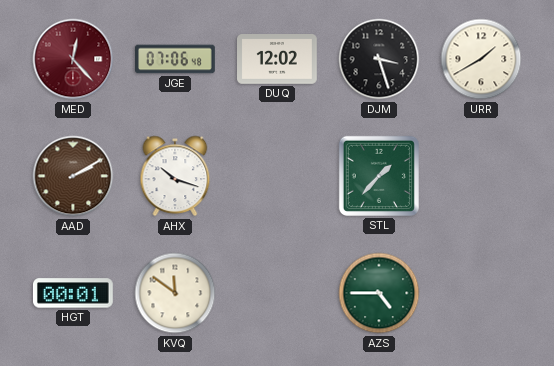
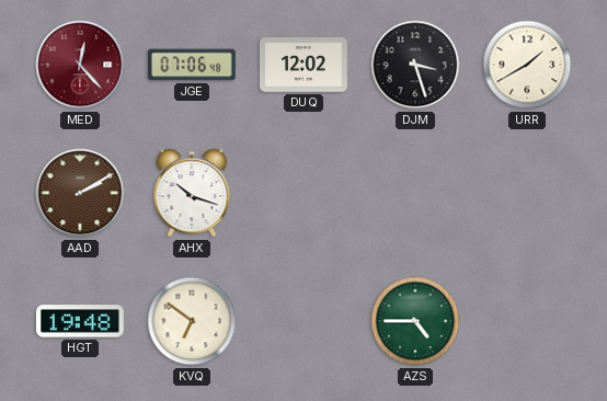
STL: 1:37 -> none (379, 176)
HGT: 00:01 -> 19:48 (80, 321)
KVQ: 11:51 -> 6:51 (192, 321)
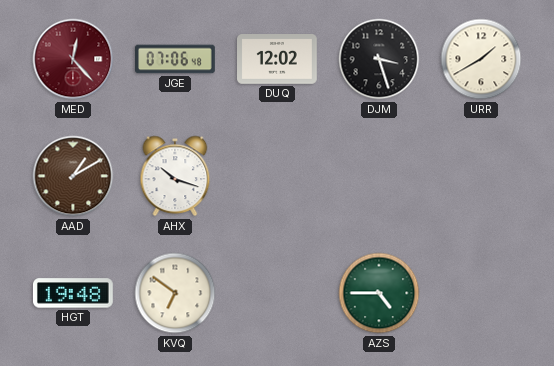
AAD: 2:10 -> 1:10 (73, 176)
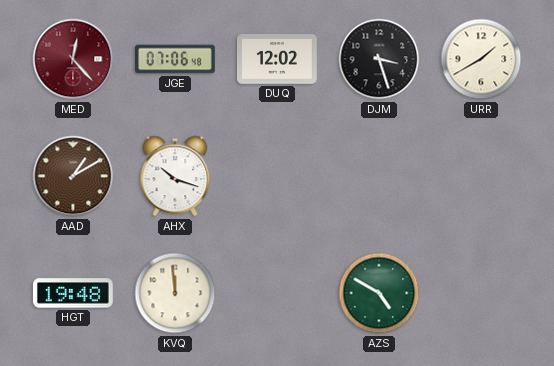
KVQ: 6:51 -> 11:59 (175, 293)
AZS: 4:45 -> 4:50 (379, 293)
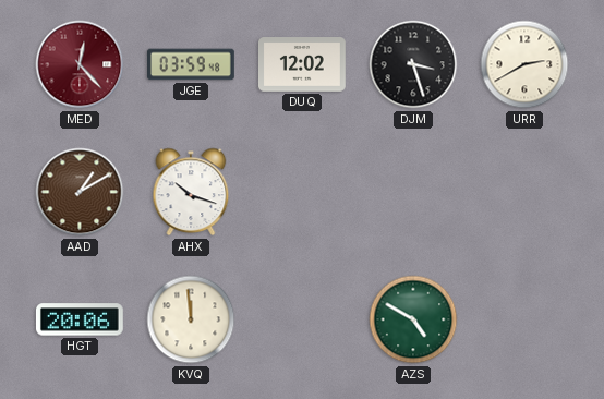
JGE: 07:06 -> 03:59 (192, 64)
URR: 1:40 -> 2:40 (524, 64)
HGT: 19:48 -> 20:06 (80, 319)
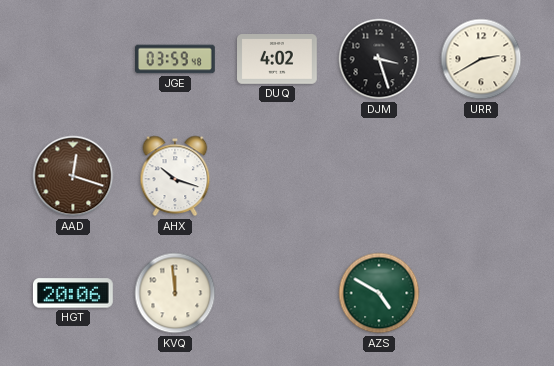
MED: 12:23 -> none (80, 64)
DUQ: 12:02 -> 4:02 (278, 60)
AAD: 1:10 -> 12:18 (73, 176)
